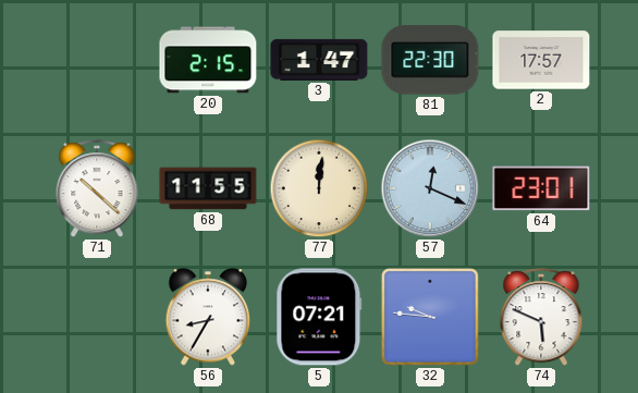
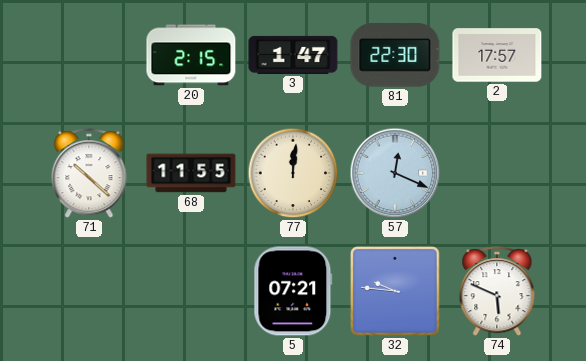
64: 23:01 -> none (541, 188)
56: 8:35 -> none (208, 317)
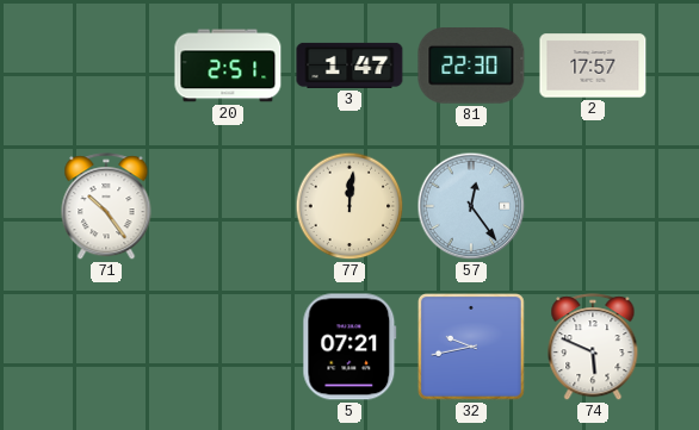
20: 2:15 -> 2:51 (228, 66)
71: 10:22 -> 10:24 (106, 207)
68: 11:55 -> none (191, 173)
57: 12:19 -> 12:24 (471, 206)
32: 9:46 -> 9:43 (471, 347)
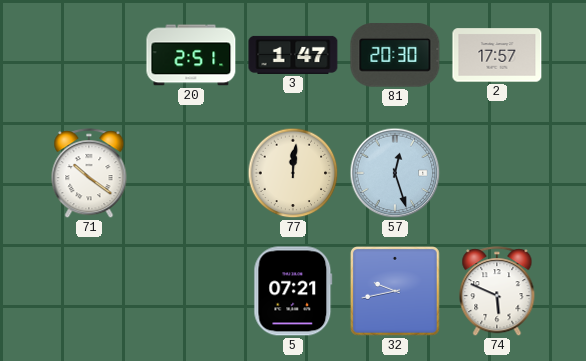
81: 22:30 -> 20:30 (395, 55)
71: 10:24 -> 10:21 (89, 174)
57: 12:24 -> 12:27 (395, 173)
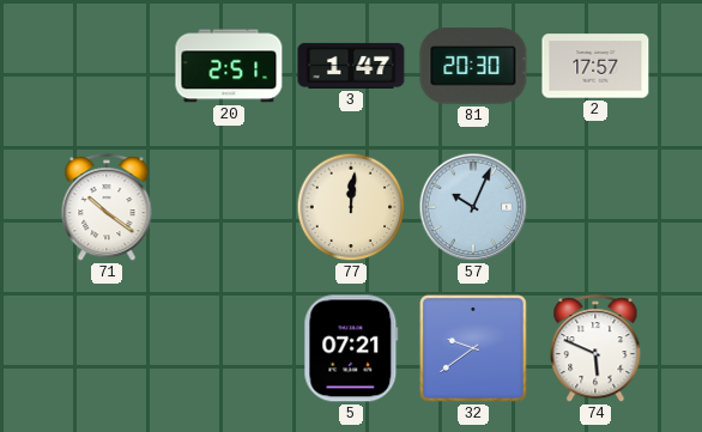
57: 12:27 -> 10:04 (473, 207)
32: 9:43 -> 9:39 (473, 348)
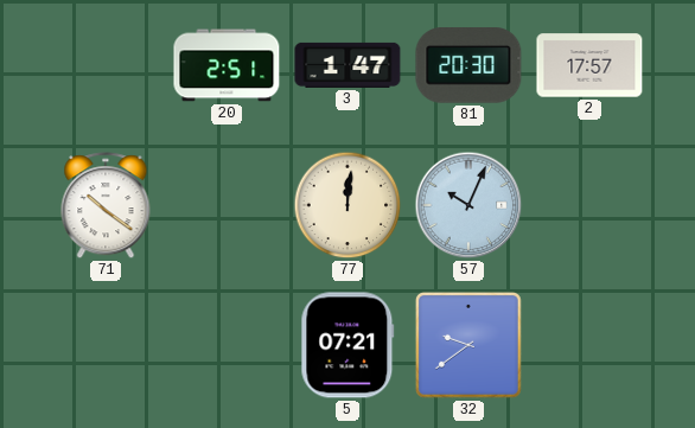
74: 5:49 -> none (595, 349)
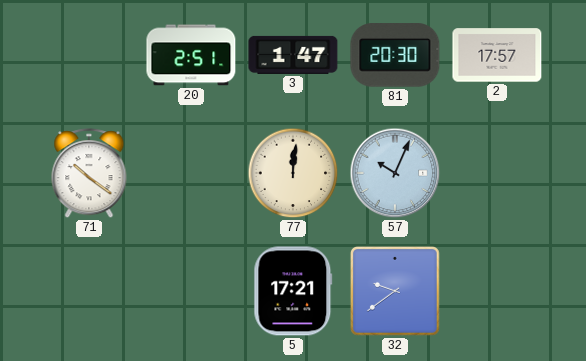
5: 07:21 -> 17:21 (293, 291)
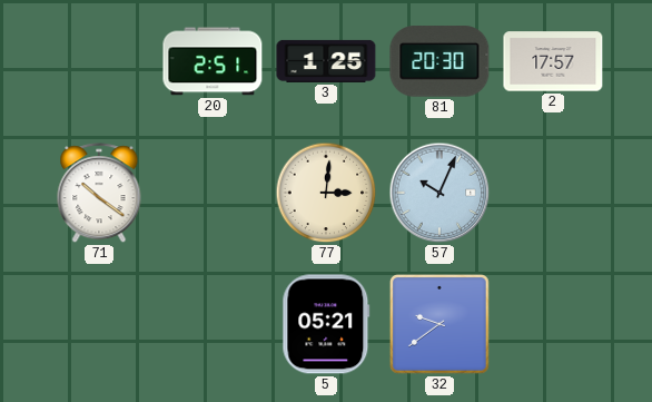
3: 1:47 -> 1:25 (326, 61)
77: 12:01 -> 3:01 (326, 193)
5: 17:21 -> 05:21 (326, 324)
